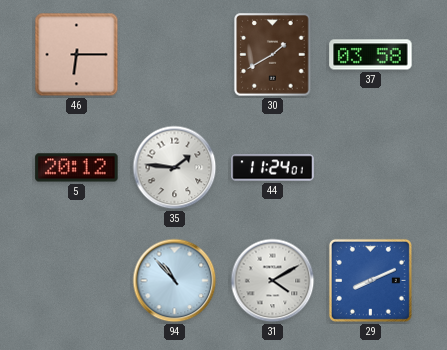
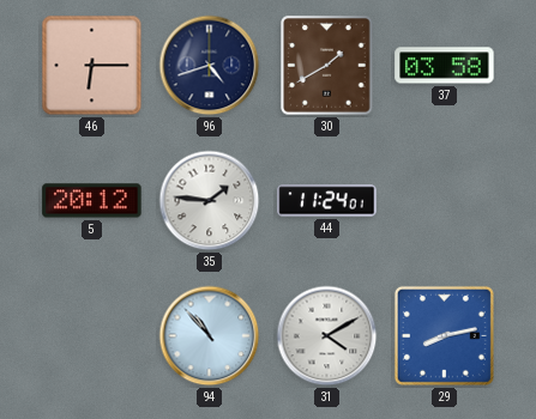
96: none -> 4:42 (210, 66)
29: 8:11 -> 8:13 (444, 335)
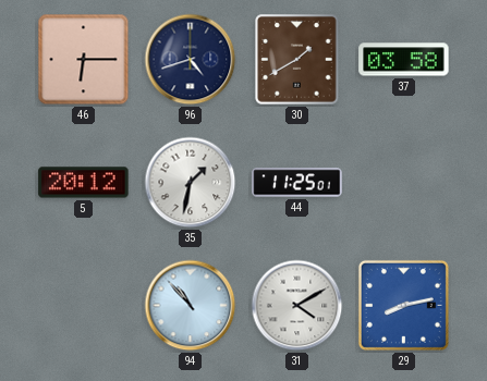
35: 1:46 -> 1:32 (191, 183)
44: 11:24 -> 11:25 (297, 183)
